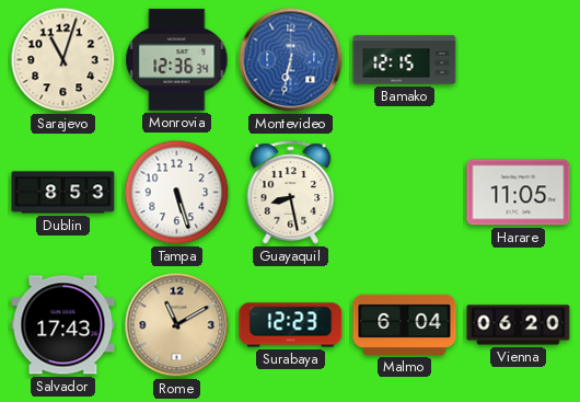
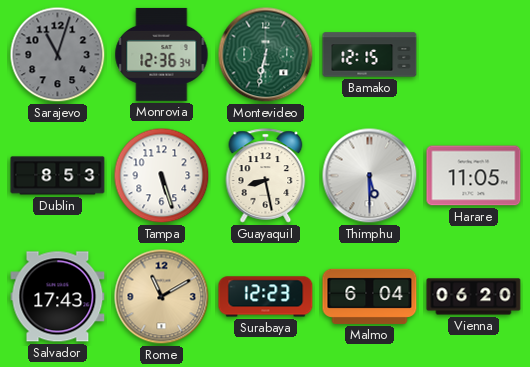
Sarajevo dial: cream -> grey (58, 55)
Montevideo dial: blue -> green (266, 55)
Thimphu: none -> 5:30 (370, 176)
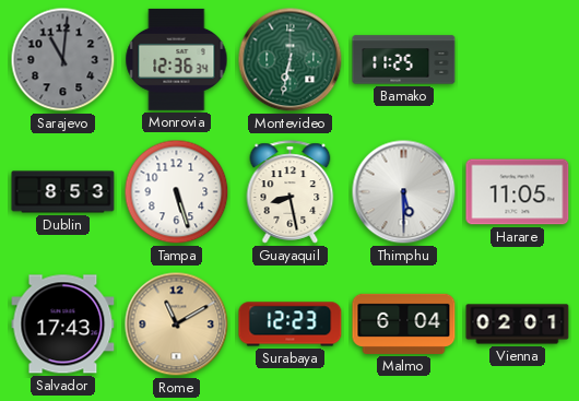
Sarajevo: 11:03 -> 11:01 (63, 60)
Bamako: 12:15 -> 11:25 (404, 60)
Vienna: 06:20 -> 02:01 (518, 325)
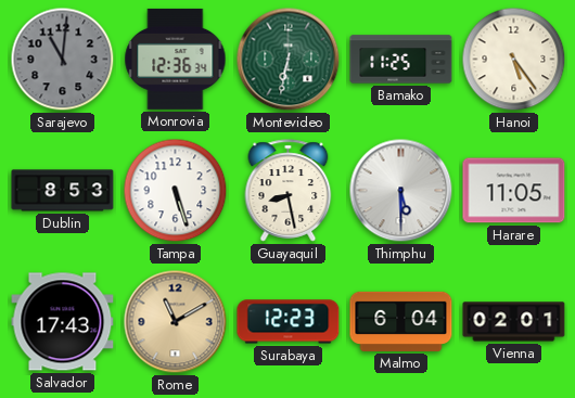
Hanoi: none -> 5:24 (514, 60)
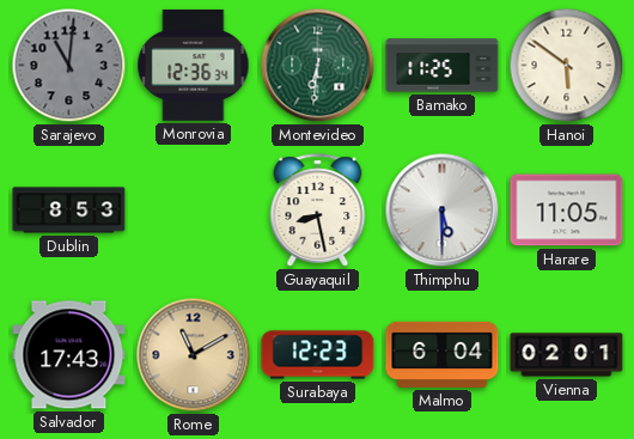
Montevideo: 6:32 -> 6:31 (318, 66)
Hanoi: 5:24 -> 5:51 (567, 66)
Tampa: 5:27 -> none (176, 191)
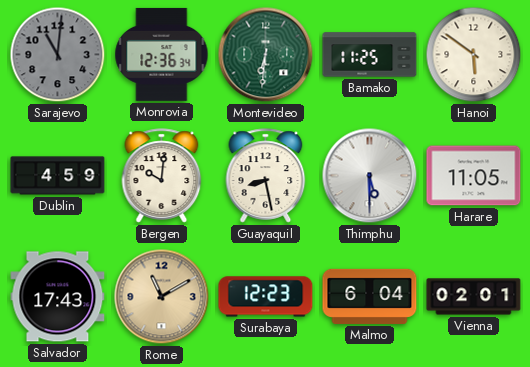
Dublin: 8:53 -> 4:59 (58, 176)
Bergen: none -> 10:01 (162, 176)
